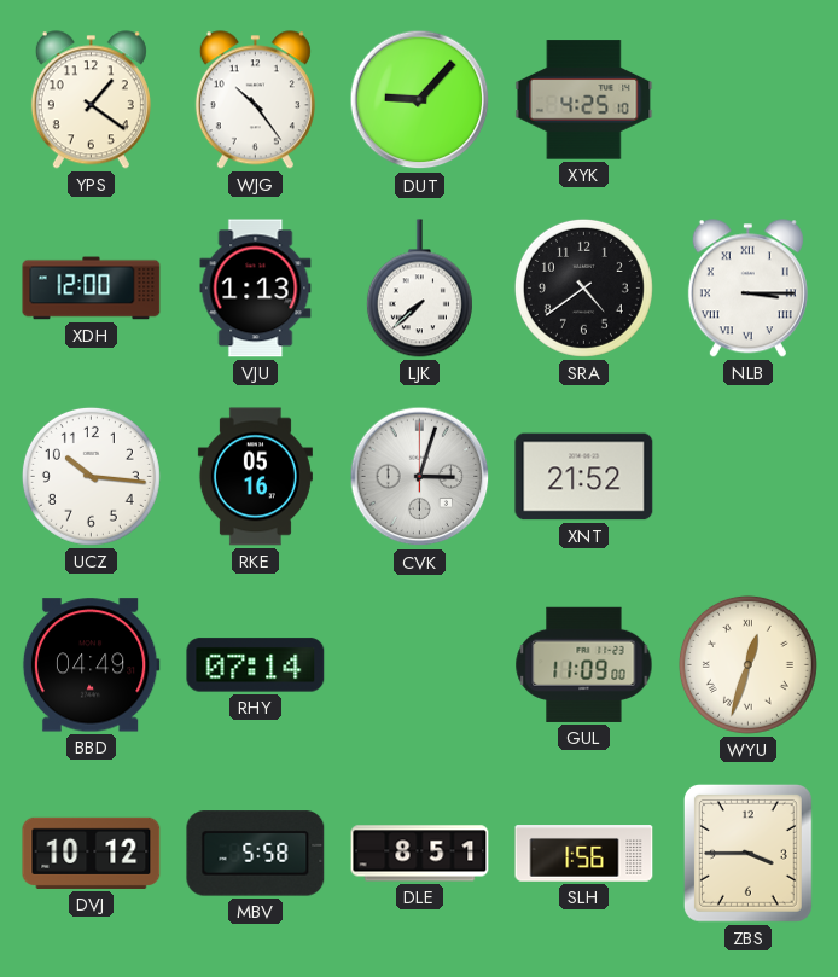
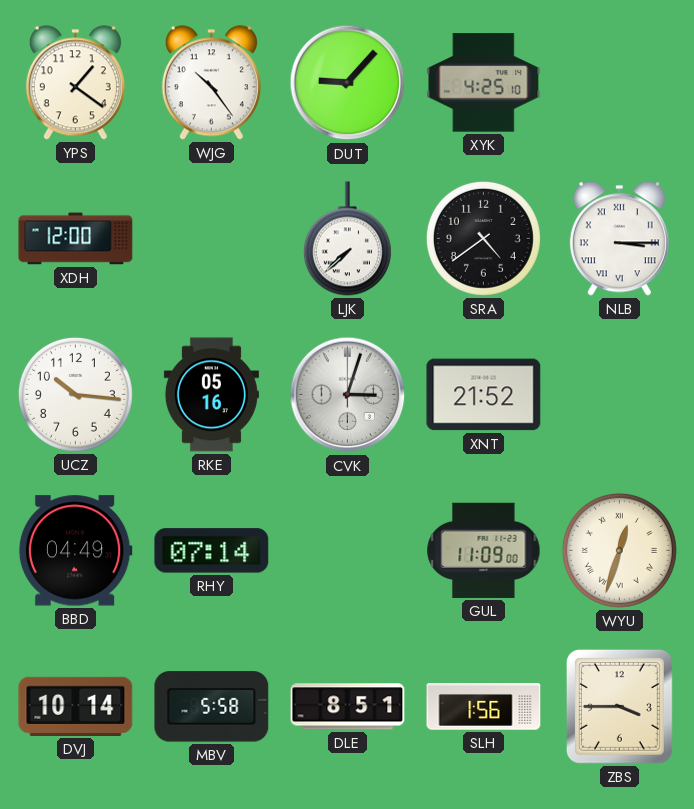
VJU: 1:13 -> none (256, 289)
DVJ: 10:12 -> 10:14 (76, 706)
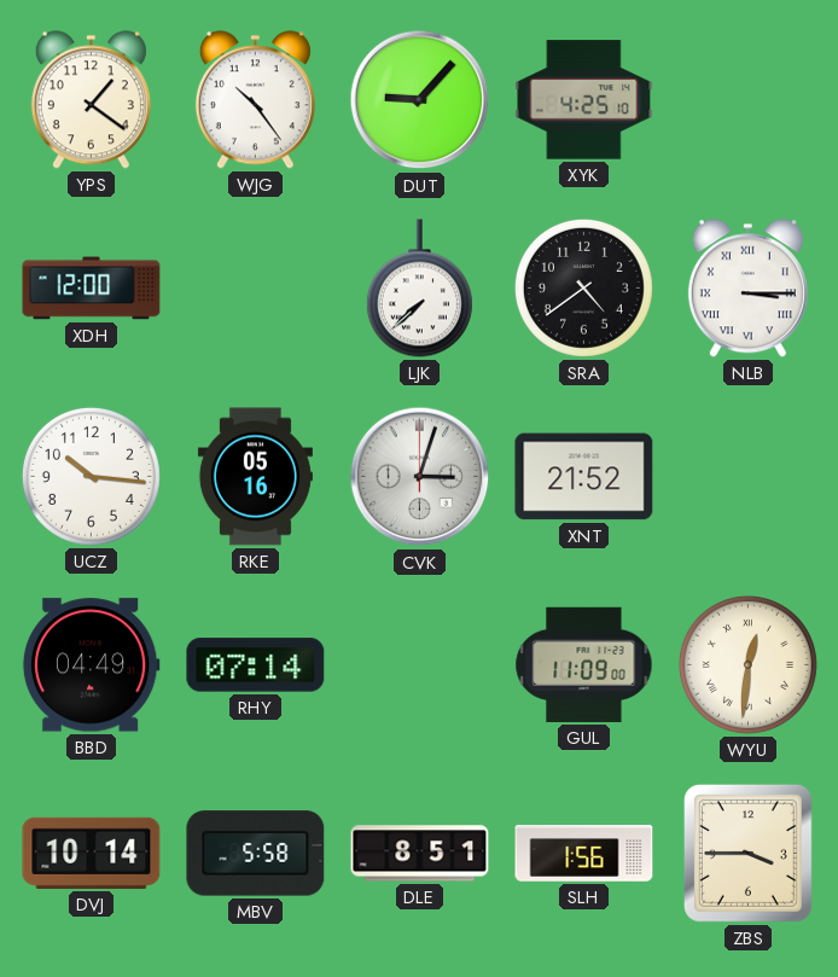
WYU: 12:33 -> 12:31 (747, 664)
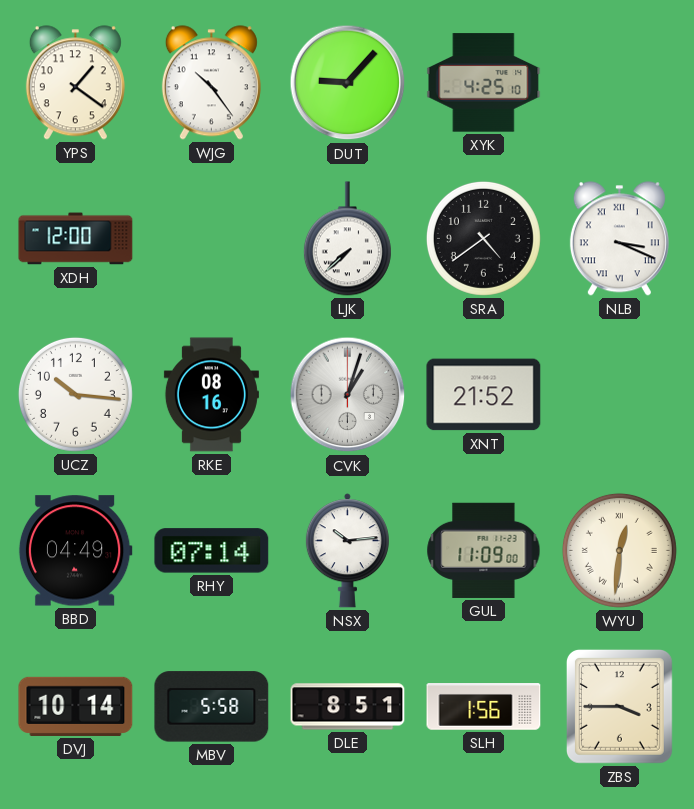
NLB: 3:15 -> 3:19 (619, 239)
RKE: 05:16 -> 08:16 (211, 395)
CVK: 3:03 -> 1:03 (348, 395)
NSX: none -> 10:14 (347, 551)
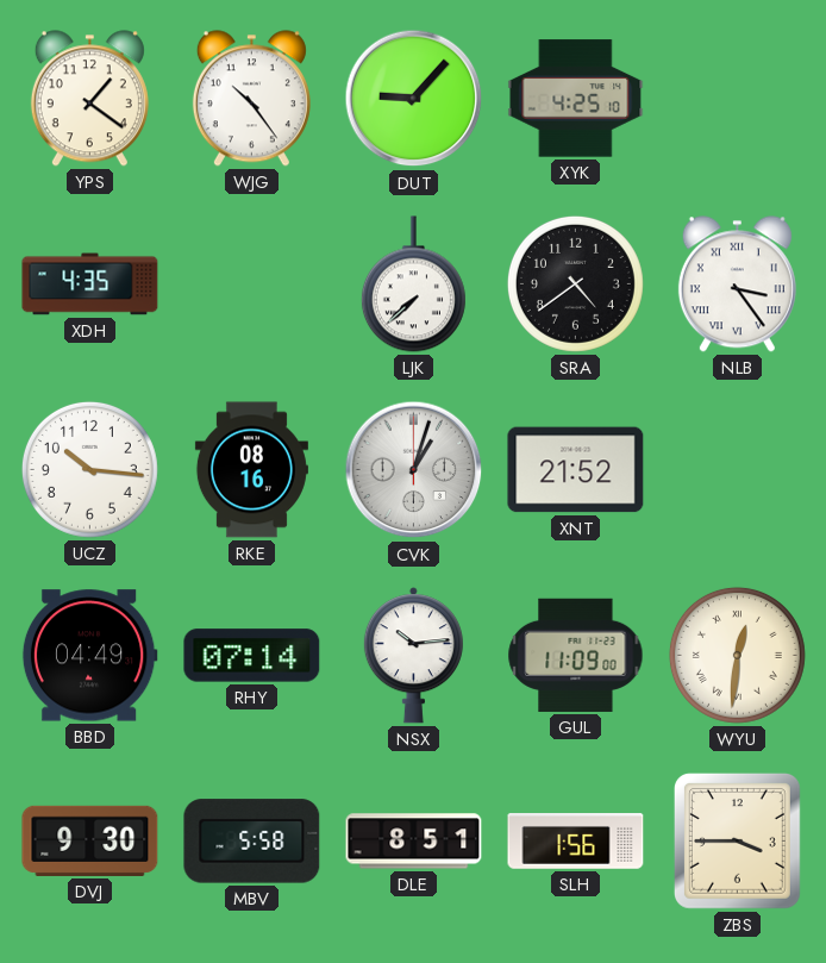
XDH: 12:00 -> 4:35 (90, 284)
NLB: 3:19 -> 3:24 (737, 284)
DVJ: 10:14 -> 9:30 (90, 840)
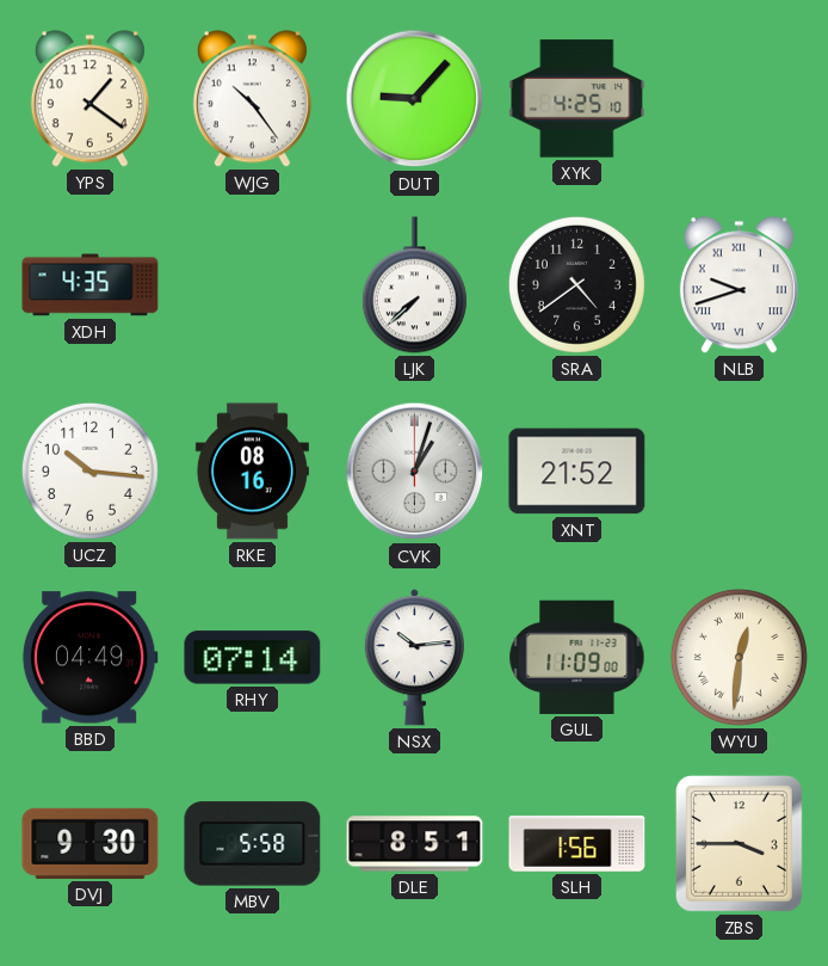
NLB: 3:24 -> 9:42 (739, 285)
